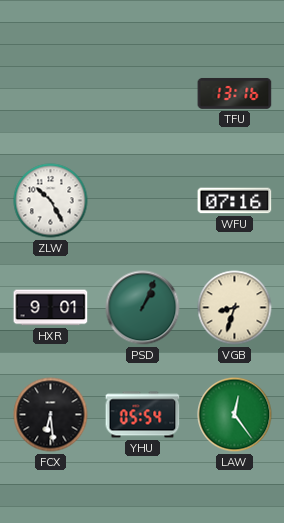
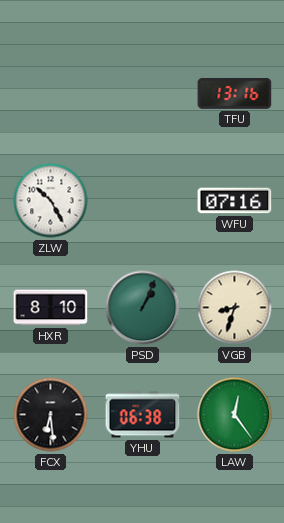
HXR: 9:01 -> 8:10 (51, 308)
YHU: 05:54 -> 06:38 (143, 415)
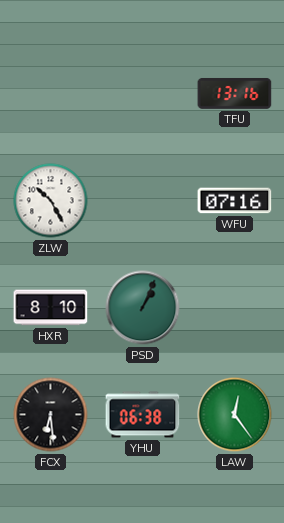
VGB: 8:33 -> none (235, 308)
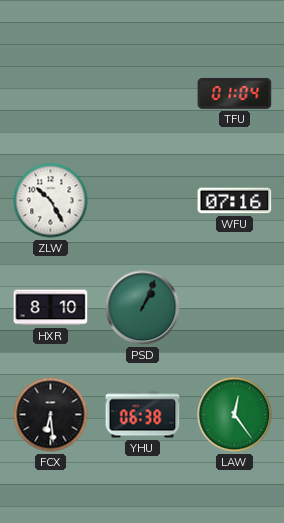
TFU: 13:16 -> 01:04 (235, 93)
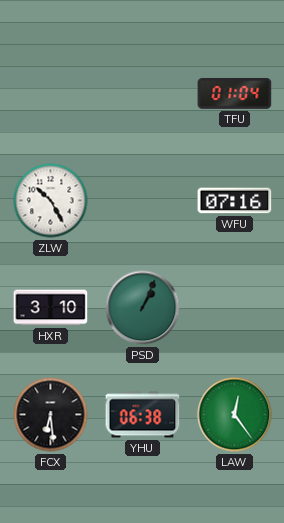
HXR: 8:10 -> 3:10 (51, 308)
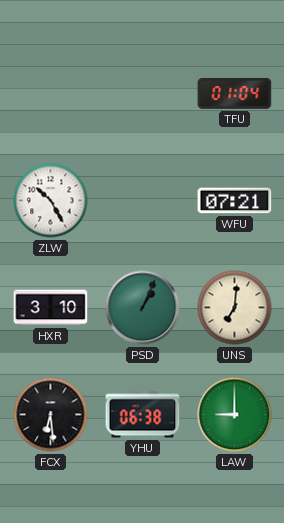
WFU: 07:16 -> 07:21 (235, 201)
UNS: none -> 7:01 (235, 308)
LAW: 12:24 -> 9:00 (235, 415)
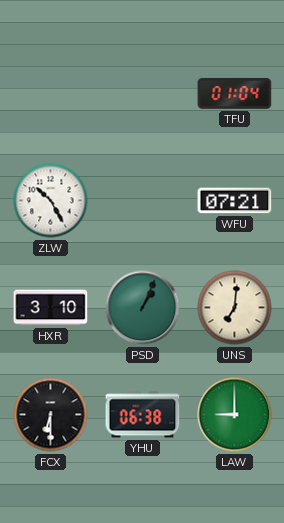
FCX: 6:29 -> 6:30 (51, 415)
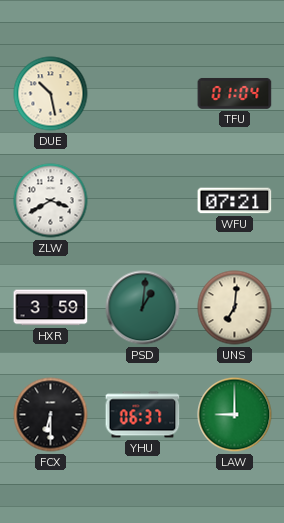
DUE: none -> 10:28 (51, 94)
ZLW: 10:25 -> 3:40 (51, 201)
HXR: 3:10 -> 3:59 (51, 308)
PSD: 1:04 -> 1:01 (143, 308)
YHU: 06:38 -> 06:37 (143, 415)
